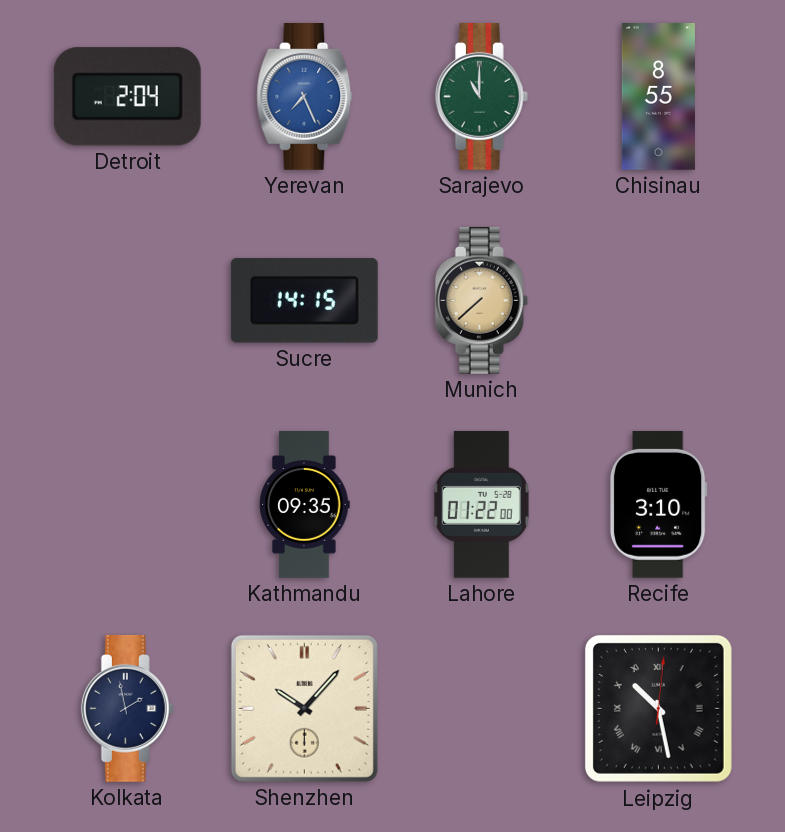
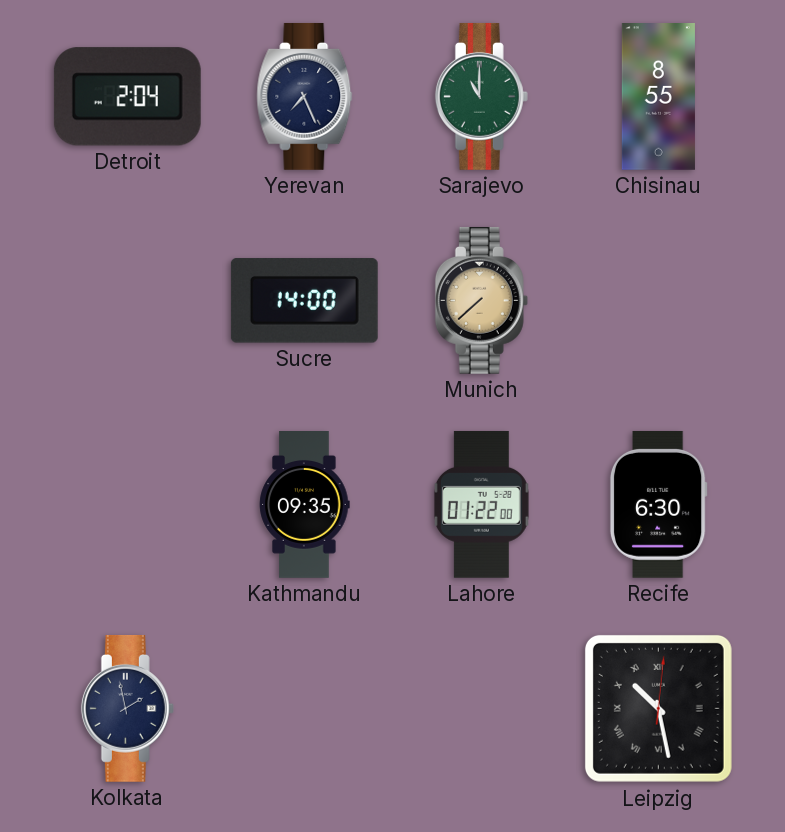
Yerevan dial: blue -> navy (305, 96)
Sucre: 14:15 -> 14:00 (304, 301)
Recife: 3:10 -> 6:30 (658, 504)
Shenzhen: 10:07 -> none (304, 708)
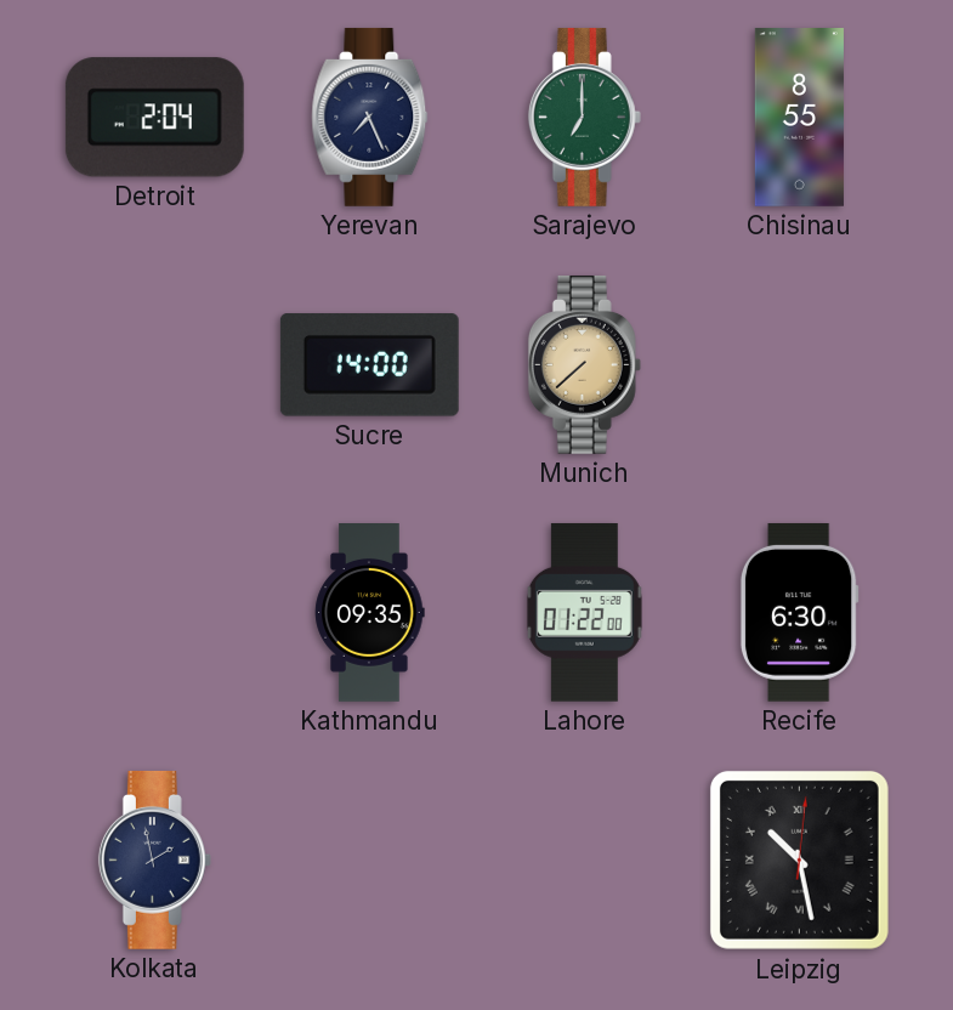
Sarajevo: 11:00 -> 7:00 (584, 117)
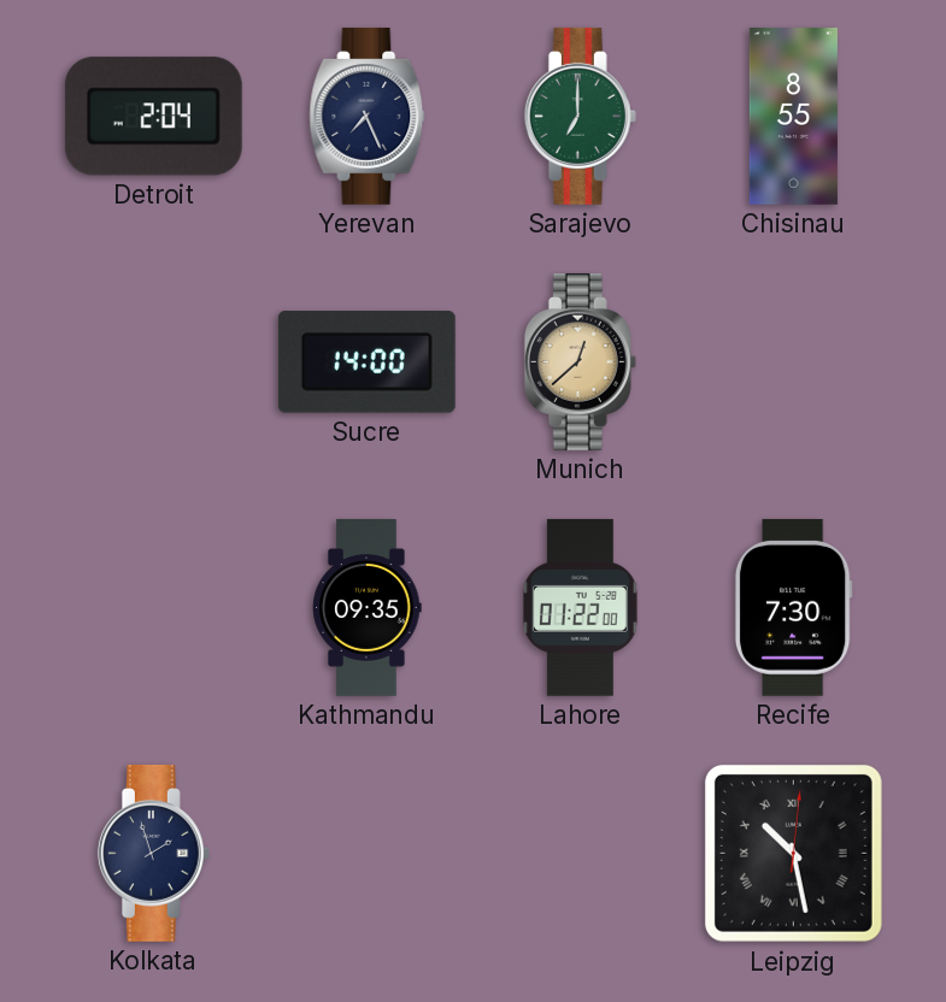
Munich: 7:38 -> 12:38 (580, 361)
Recife: 6:30 -> 7:30 (793, 607)
Kolkata: 1:58 -> 1:57 (153, 853)
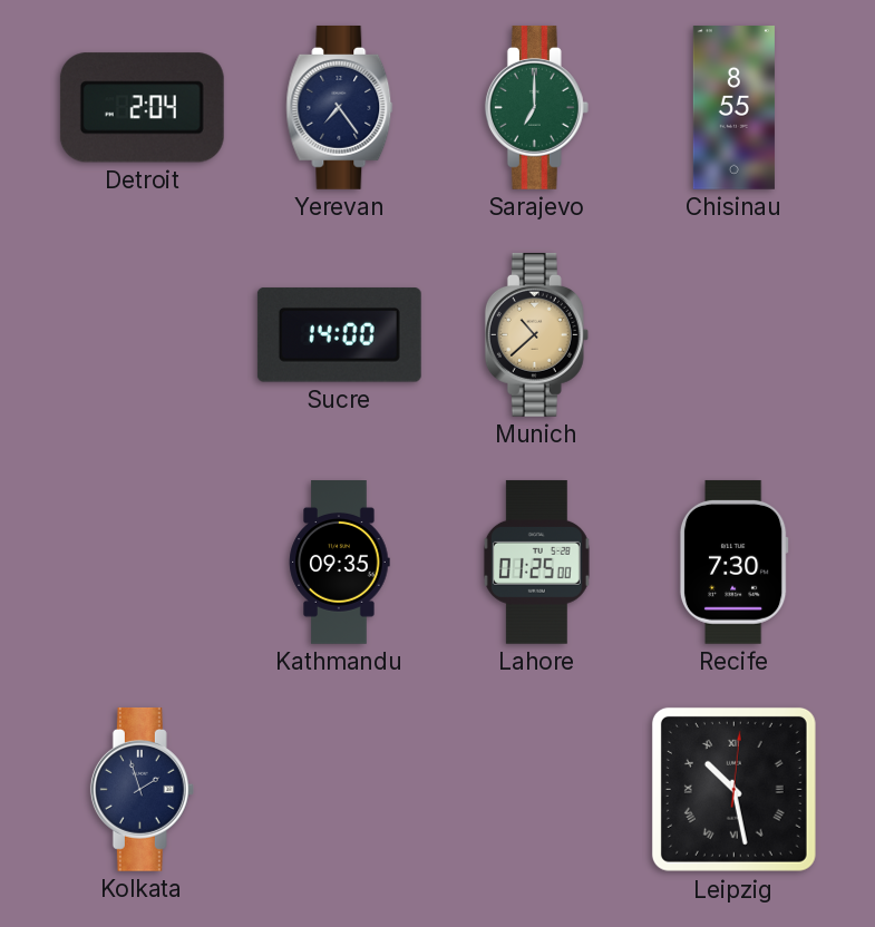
Yerevan: 7:26 -> 7:24 (340, 107)
Munich: 12:38 -> 10:38 (536, 334)
Lahore: 01:22 -> 01:25 (536, 562)
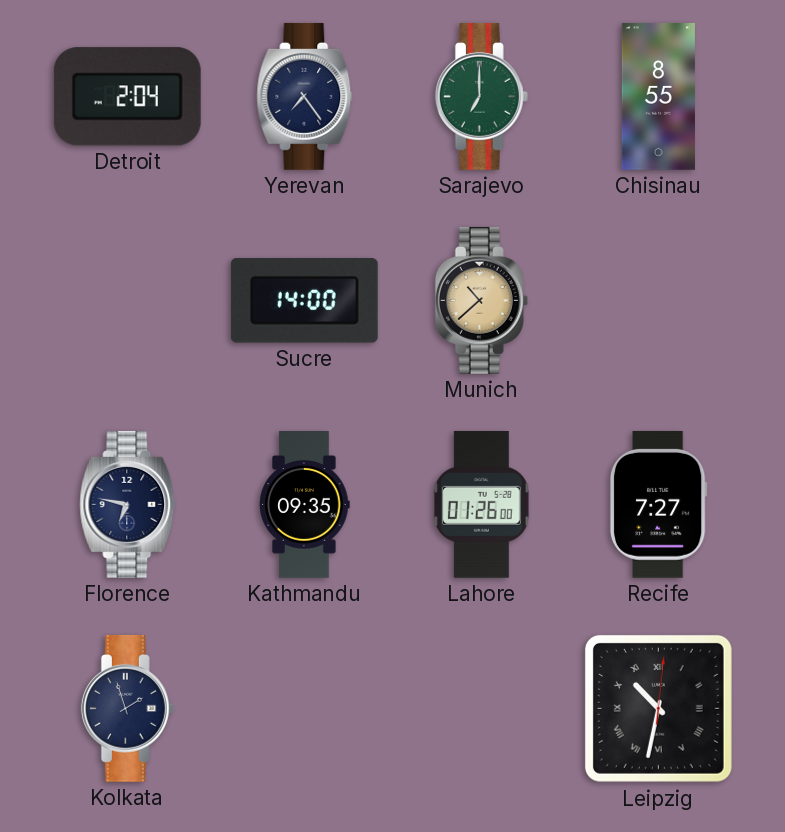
Florence: none -> 6:47 (128, 504)
Lahore: 01:25 -> 01:26 (481, 504)
Recife: 7:30 -> 7:27 (658, 504)
Leipzig: 10:28 -> 10:32 (658, 708)
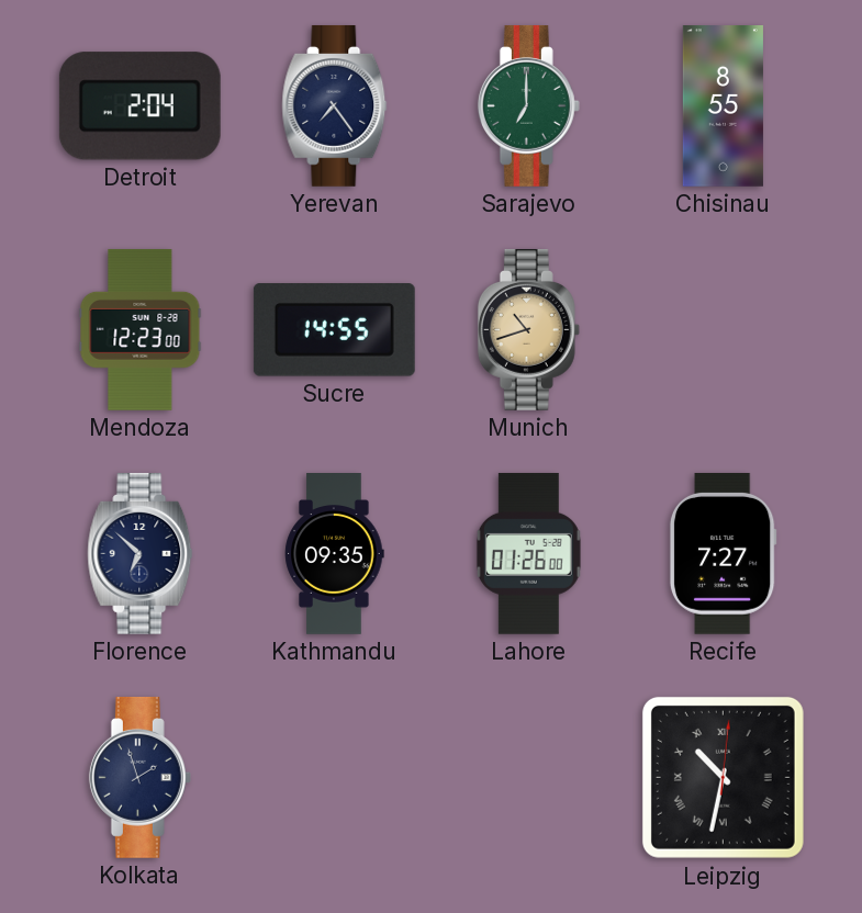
Mendoza: none -> 12:23 (141, 329)
Sucre: 14:00 -> 14:55 (334, 330)
Munich: 10:38 -> 10:42 (528, 329)
Florence: 6:47 -> 6:52 (141, 553)
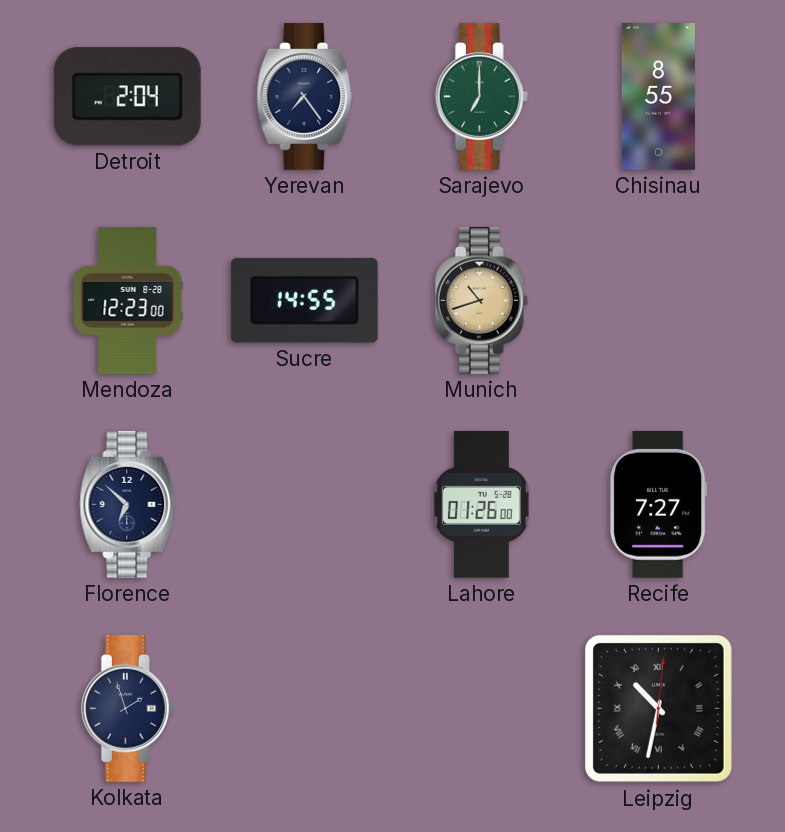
Kathmandu: 09:35 -> none (335, 554)
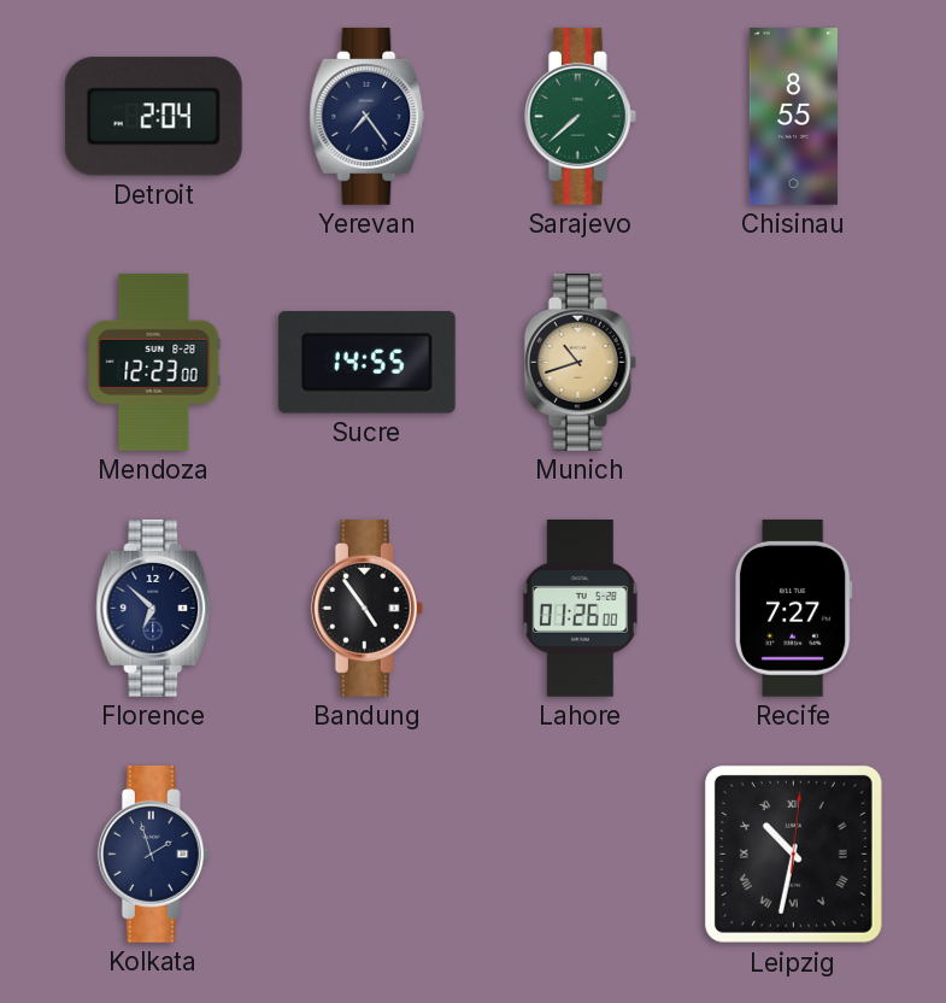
Sarajevo: 7:00 -> 7:38 (580, 116)
Bandung: none -> 4:54 (366, 608)
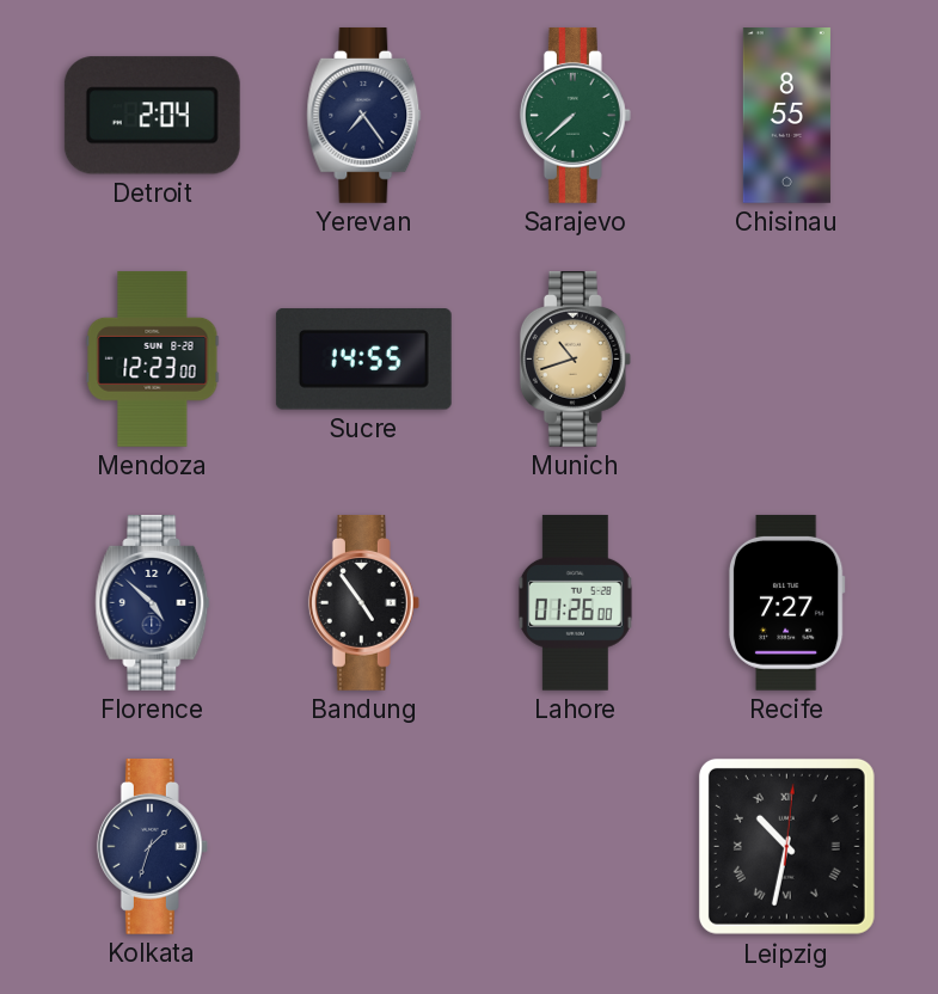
Florence: 6:52 -> 4:52 (153, 602)
Kolkata: 1:57 -> 1:33 (152, 846)
